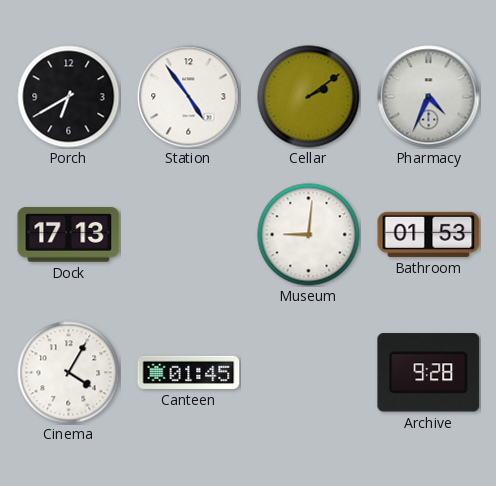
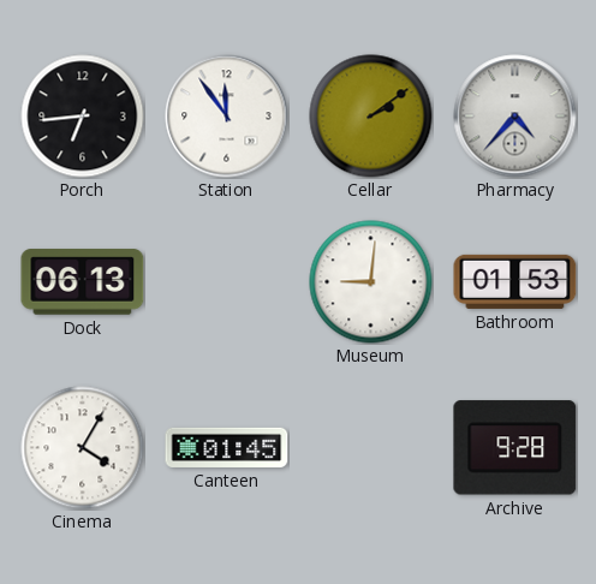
Porch: 6:40 -> 6:44 (83, 117)
Station: 4:54 -> 11:54 (227, 117)
Pharmacy: 4:34 -> 4:37 (515, 117)
Dock: 17:13 -> 06:13 (83, 282)
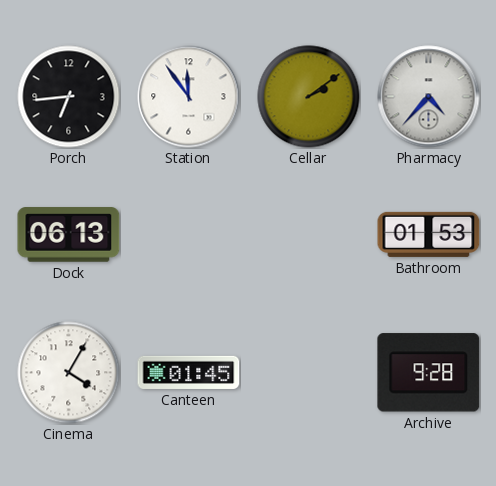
Museum: 9:01 -> none (371, 282)
